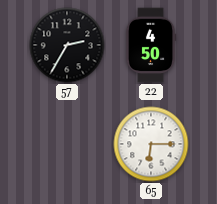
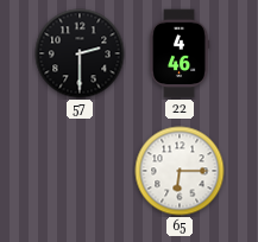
57: 2:35 -> 2:30 (80, 53)
22: 4:50 -> 4:46 (180, 53)
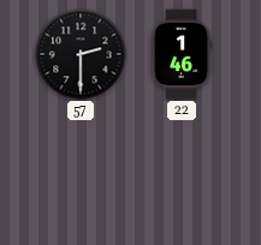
22: 4:46 -> 1:46 (182, 54)
65: 6:15 -> none (180, 171)
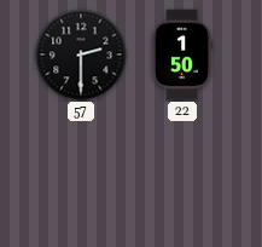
22: 1:46 -> 1:50 (182, 54)
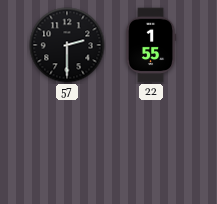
22: 1:50 -> 1:55 (151, 45)
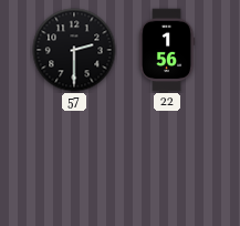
22: 1:55 -> 1:56 (167, 50)
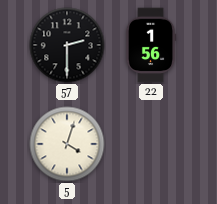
5: none -> 4:03 (67, 144)
